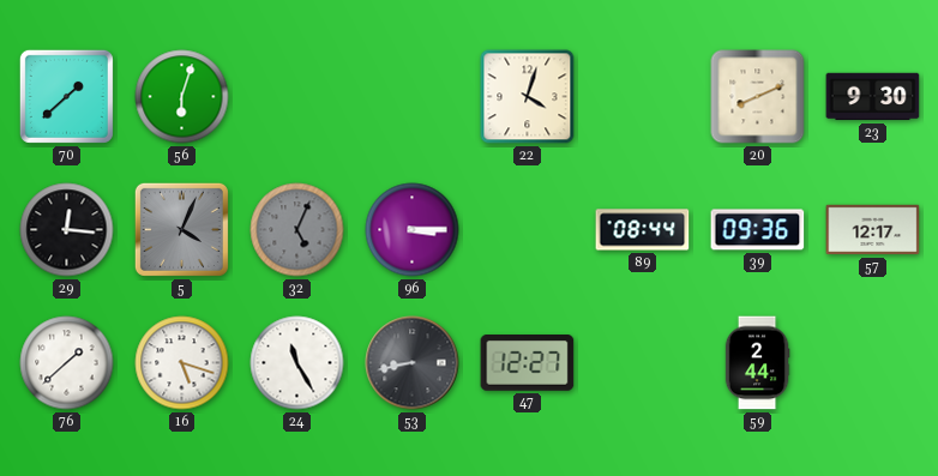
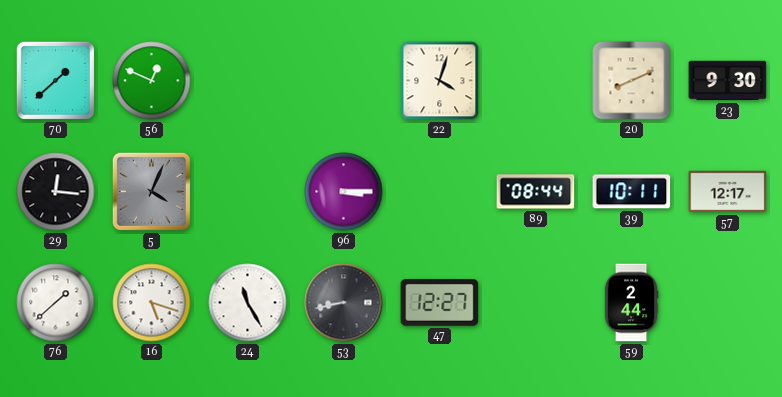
56: 6:03 -> 12:49 (152, 81)
32: 5:04 -> none (297, 230)
39: 09:36 -> 10:11 (632, 192)
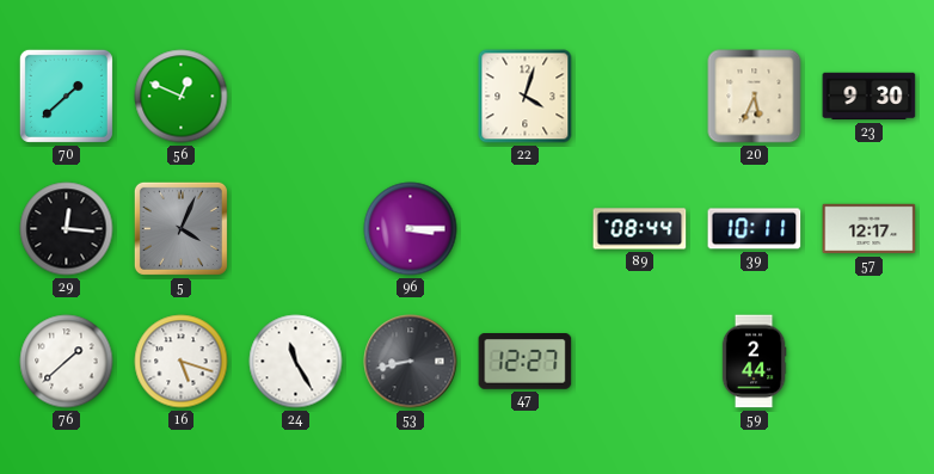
20: 8:11 -> 5:34 (755, 97)
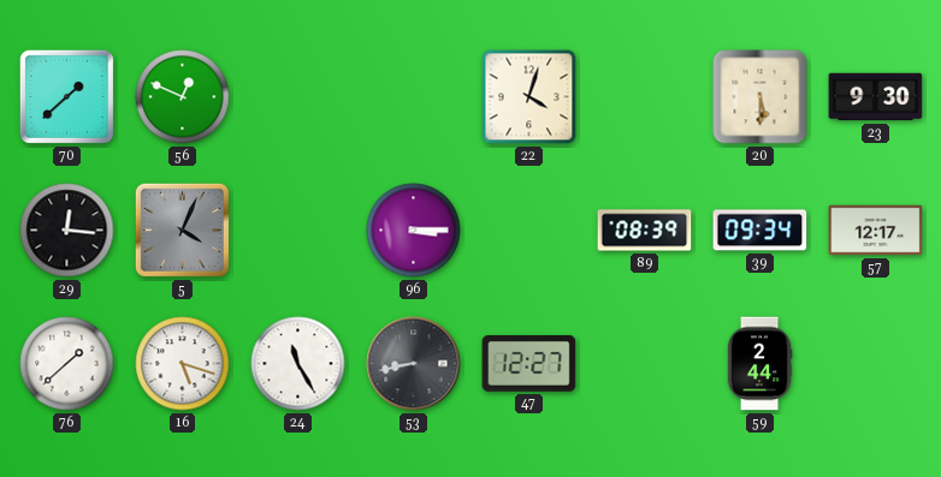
20: 5:34 -> 5:30 (761, 97)
89: 08:44 -> 08:39 (645, 231)
39: 10:11 -> 09:34 (761, 231)
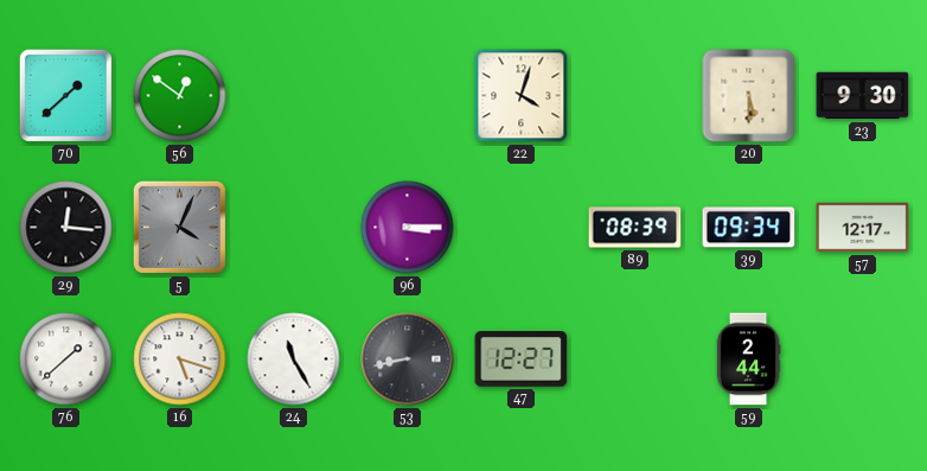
56: 12:49 -> 12:51 (180, 96)
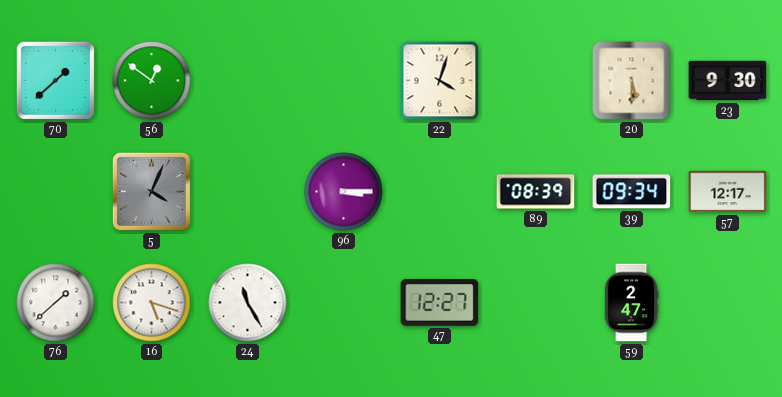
29: 12:16 -> none (66, 228)
53: 8:43 -> none (408, 359)
59: 2:44 -> 2:47 (631, 303)
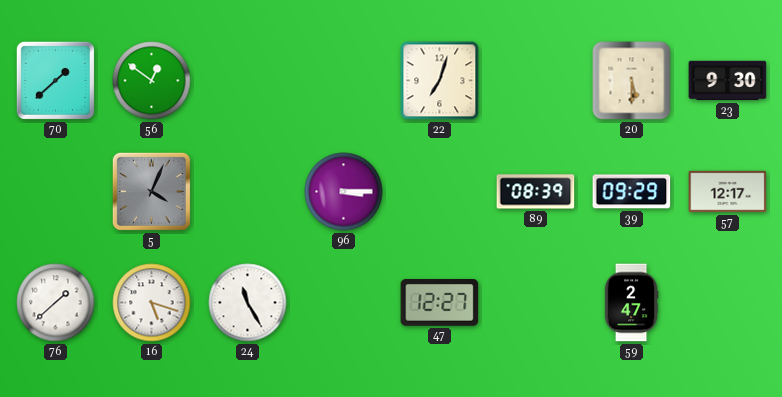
22: 4:03 -> 7:03 (440, 81)
39: 09:34 -> 09:29 (632, 192)
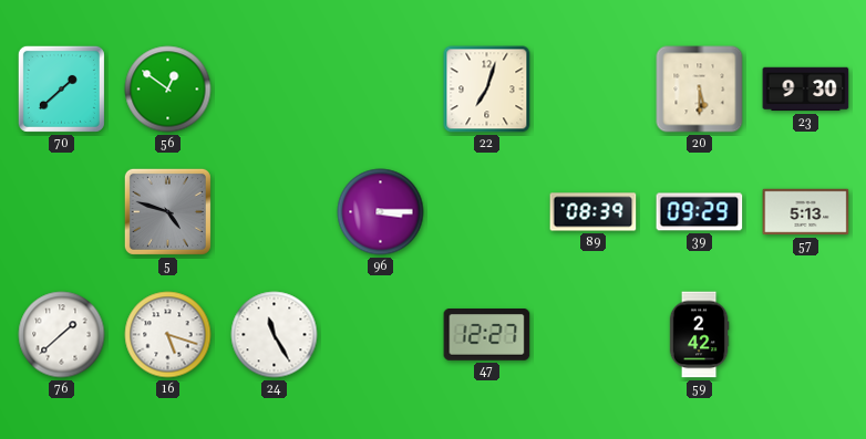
5: 4:04 -> 4:48 (167, 211)
57: 12:17 -> 5:13 (806, 212)
59: 2:47 -> 2:42 (699, 335)
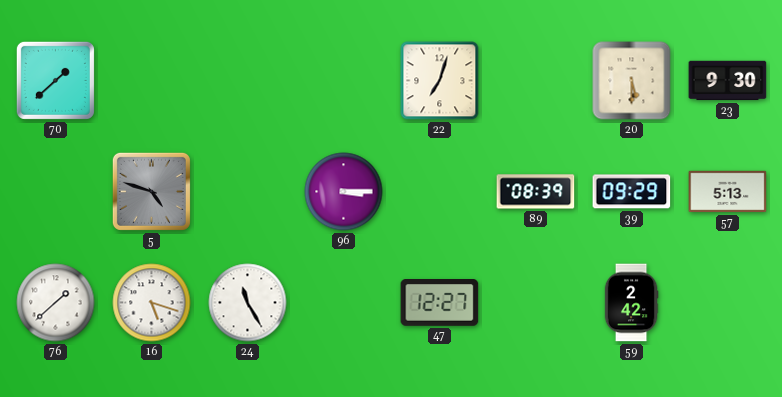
56: 12:51 -> none (168, 90)
